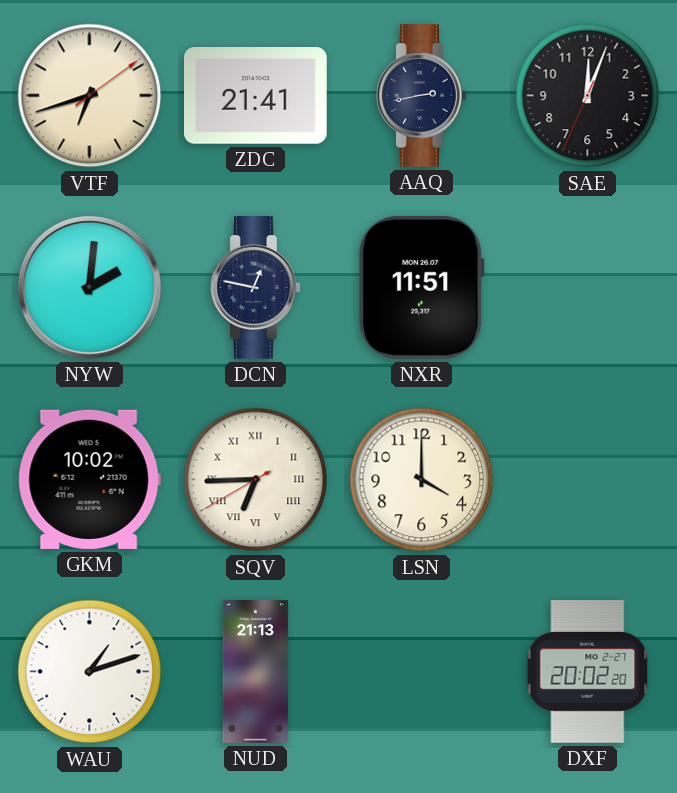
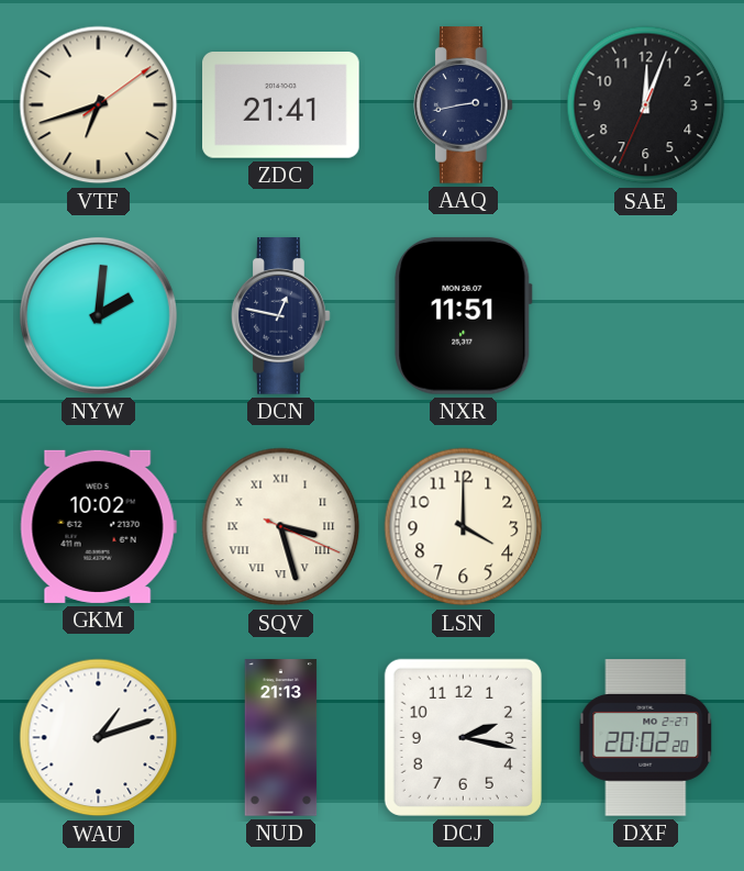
SQV: 6:44 -> 3:27 (281, 527)
DCJ: none -> 2:17 (463, 737)
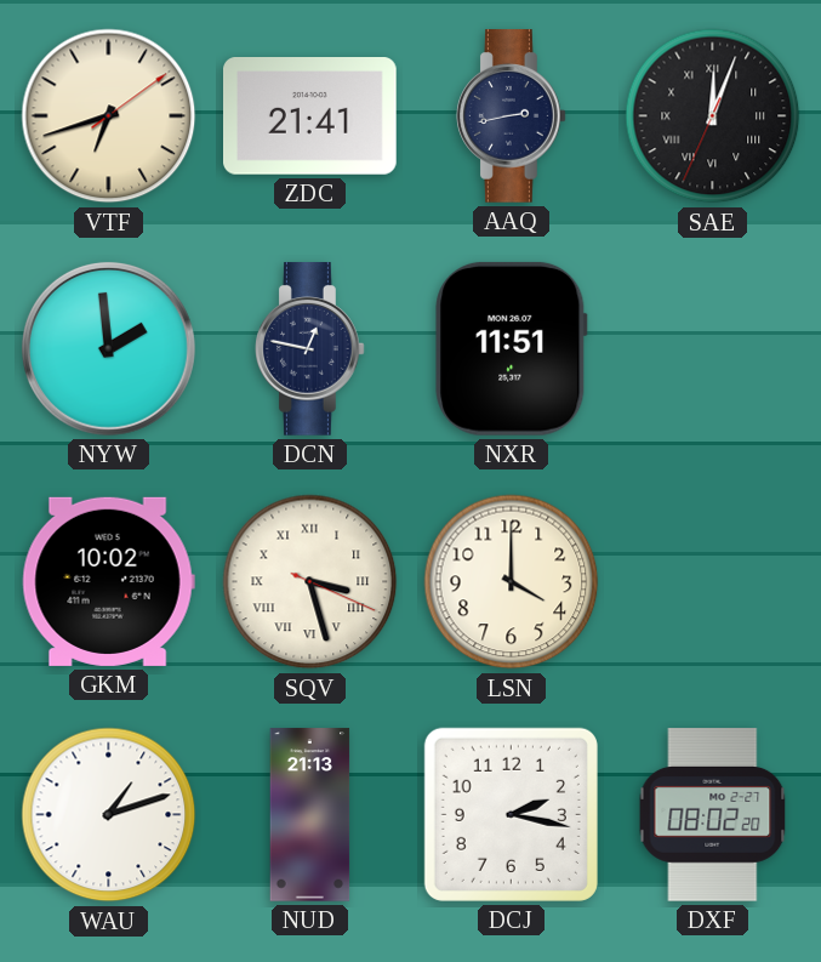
SAE numerals: Arabic -> Roman (713, 116)
NYW: 2:01 -> 1:59 (108, 348)
DXF: 20:02 -> 08:02 (713, 815)
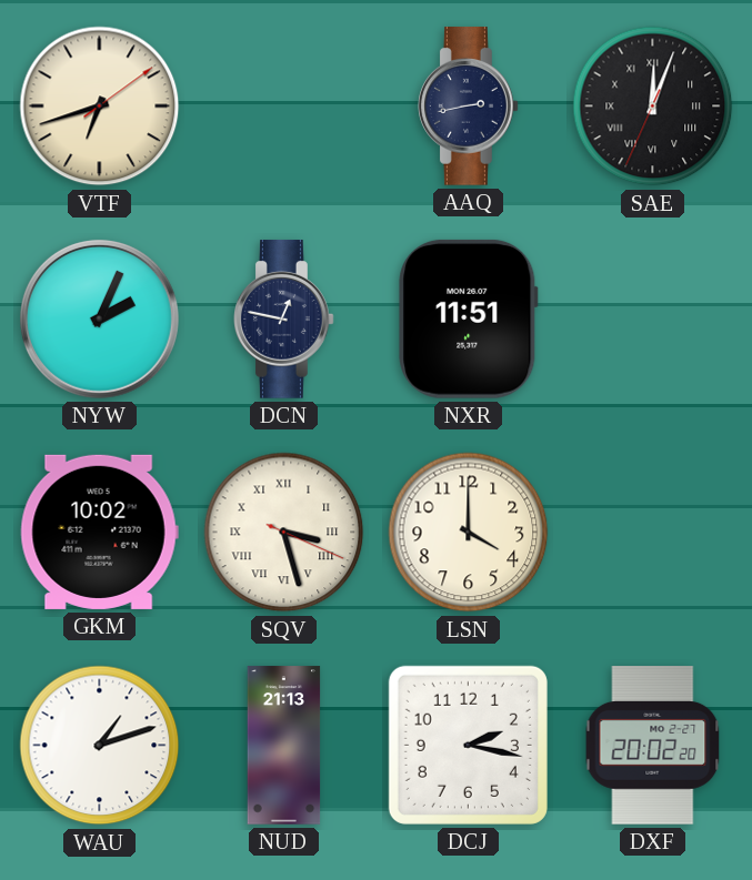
ZDC: 21:41 -> none (310, 116)
NYW: 1:59 -> 2:04 (99, 318)
DXF: 08:02 -> 20:02 (653, 746)
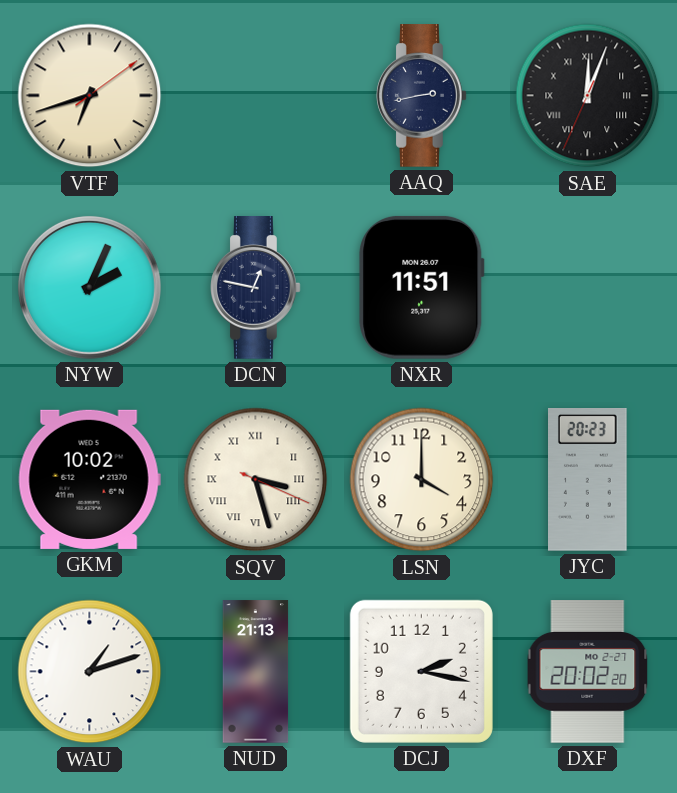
JYC: none -> 20:23 (588, 480)
